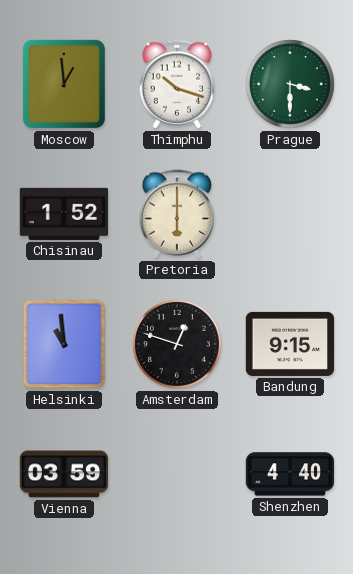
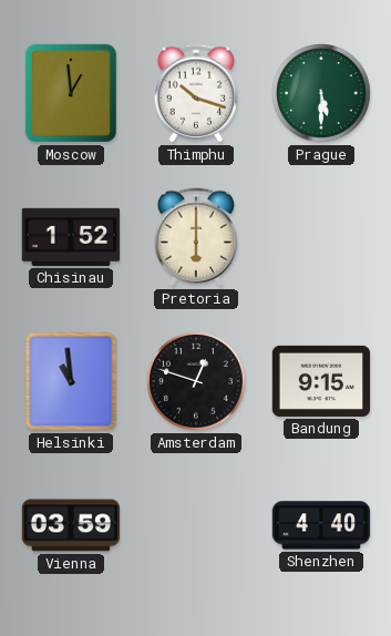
Prague: 3:30 -> 5:30 (321, 93)
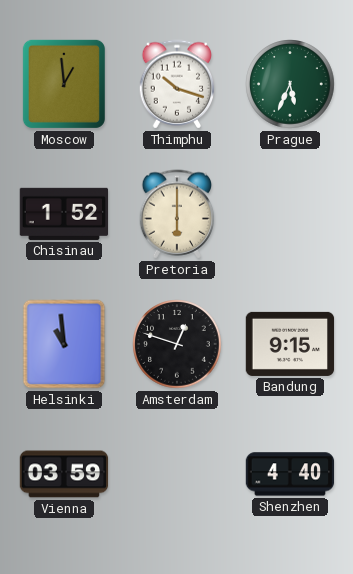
Prague: 5:30 -> 5:34 (290, 84)
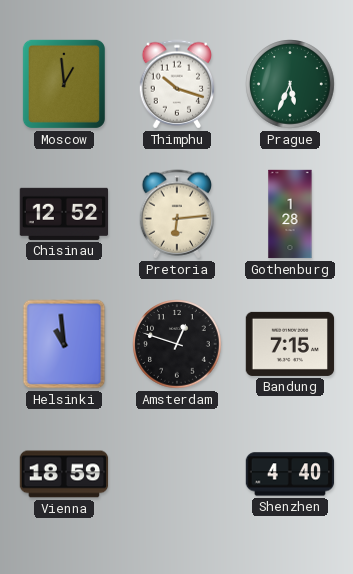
Chisinau: 1:52 -> 12:52 (64, 214)
Pretoria: 6:00 -> 6:14 (177, 214)
Gothenburg: none -> 1:28 (290, 214)
Bandung: 9:15 -> 7:15 (290, 344)
Vienna: 03:59 -> 18:59 (64, 474)
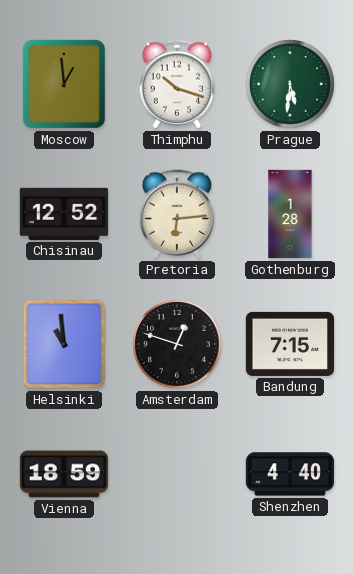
Prague: 5:34 -> 5:31 (290, 84)
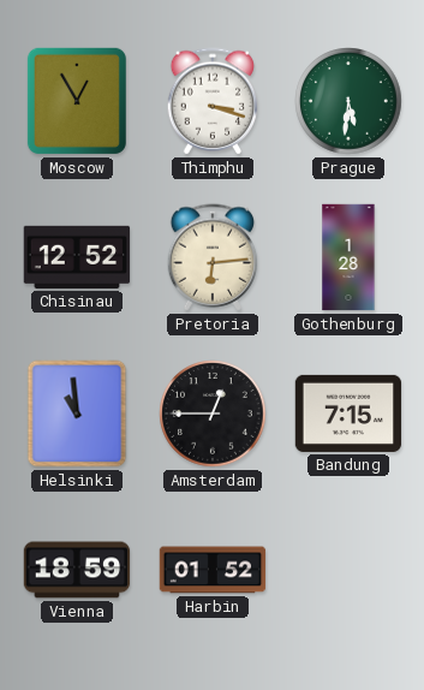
Moscow: 12:59 -> 12:55 (77, 101)
Thimphu: 10:18 -> 3:18 (213, 101)
Amsterdam: 12:48 -> 12:45 (213, 414)
Harbin: none -> 01:52 (213, 570)
Shenzhen: 4:40 -> none (290, 474)
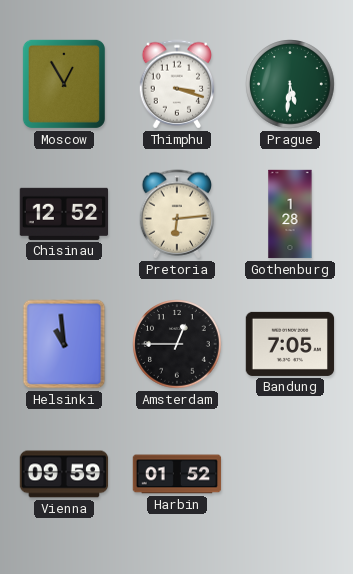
Bandung: 7:15 -> 7:05 (290, 344)
Vienna: 18:59 -> 09:59 (64, 474)
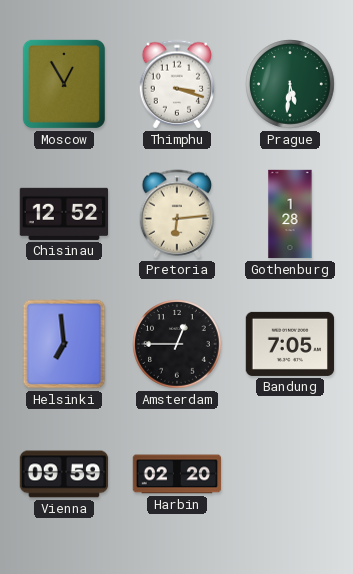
Helsinki: 10:59 -> 6:59 (64, 344)
Harbin: 01:52 -> 02:20 (177, 474)
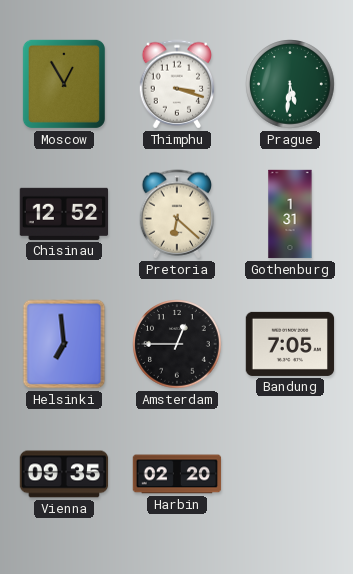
Pretoria: 6:14 -> 6:22 (177, 214)
Gothenburg: 1:28 -> 1:31 (290, 214)
Vienna: 09:59 -> 09:35 (64, 474)
